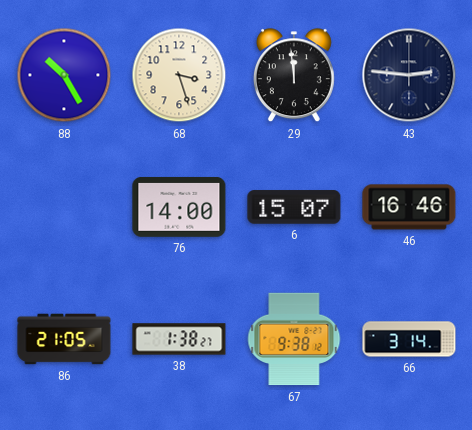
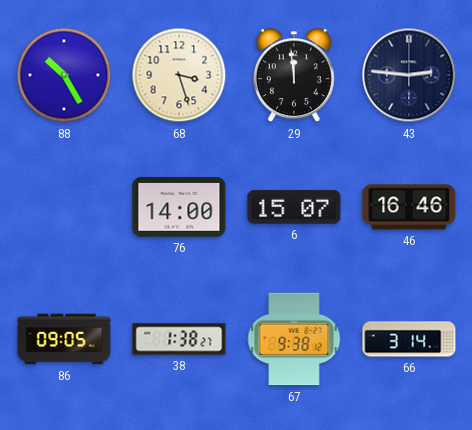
86: 21:05 -> 09:05 (64, 339)
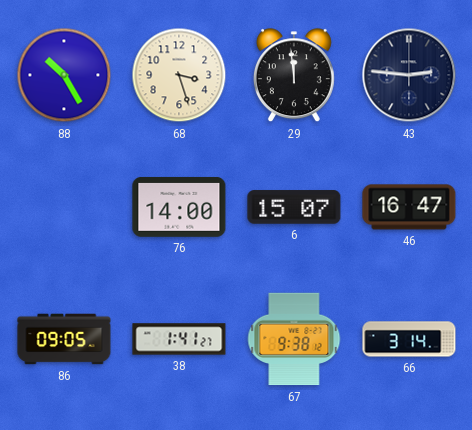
46: 16:46 -> 16:47 (409, 207)
38: 1:38 -> 1:41 (179, 339)
